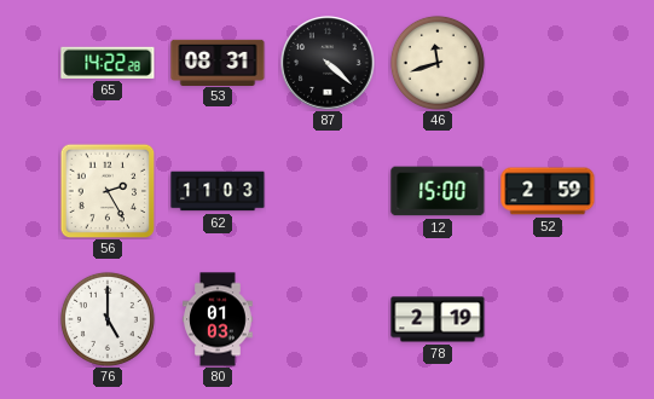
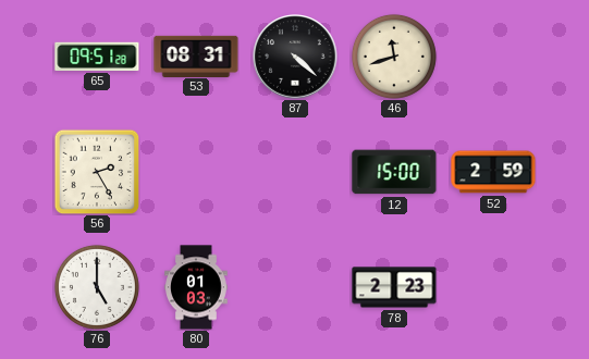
65: 14:22 -> 09:51 (97, 57)
62: 11:03 -> none (218, 191)
78: 2:19 -> 2:23 (394, 287)
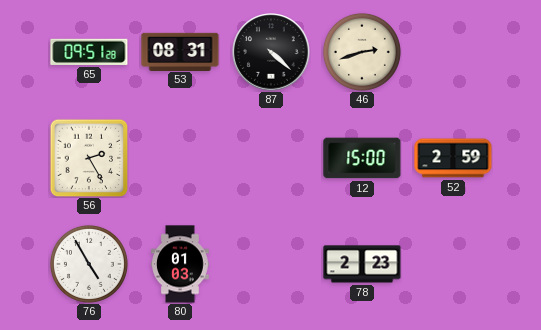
46: 11:42 -> 2:42 (362, 52)
76: 5:00 -> 4:55 (89, 264)
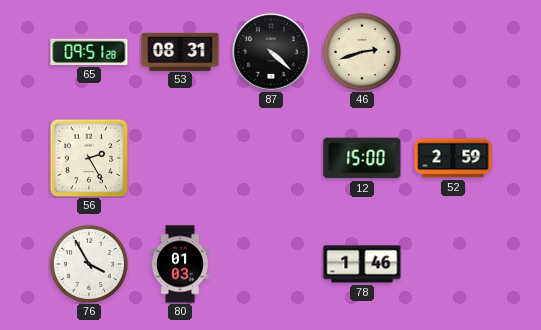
76: 4:55 -> 3:55 (89, 264)
78: 2:23 -> 1:46 (362, 264)
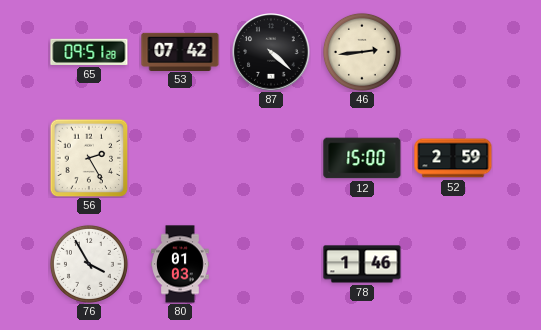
53: 08:31 -> 07:42 (180, 51)
46: 2:42 -> 2:44 (362, 52)
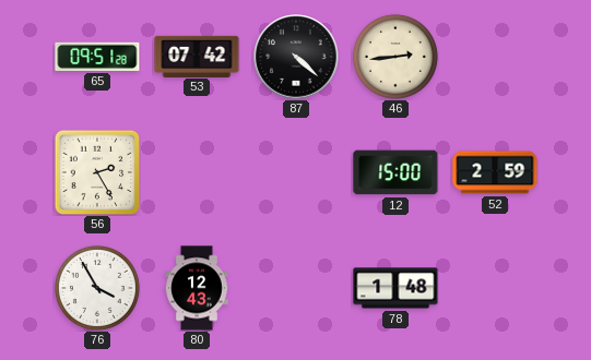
80: 01:03 -> 12:43 (197, 288)
78: 1:46 -> 1:48 (395, 288)
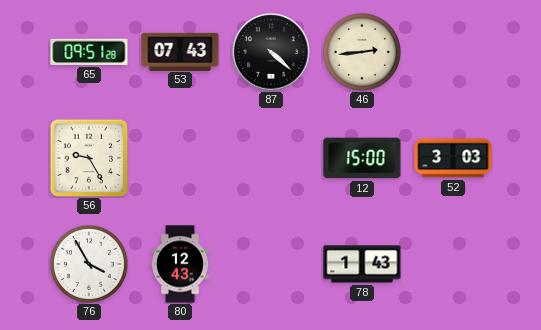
53: 07:42 -> 07:43 (180, 51)
56: 2:25 -> 9:25 (89, 158)
52: 2:59 -> 3:03 (453, 158)
78: 1:48 -> 1:43 (362, 264)
